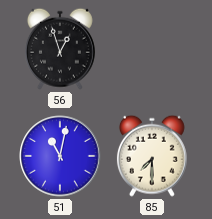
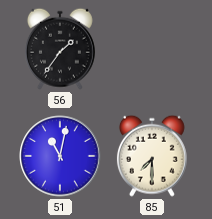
56: 12:57 -> 1:36 (60, 49)
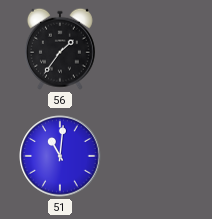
51: 11:02 -> 11:01 (60, 156)
85: 7:30 -> none (152, 156)
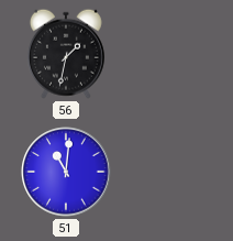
56: 1:36 -> 1:32 (66, 54)
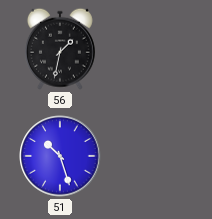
51: 11:01 -> 10:27 (60, 156)
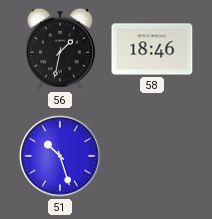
58: none -> 18:46 (152, 49)
